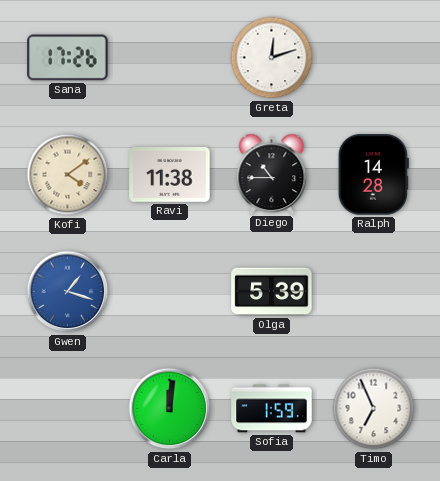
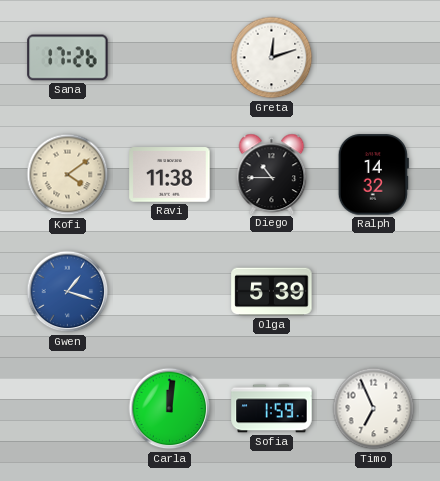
Ralph: 14:28 -> 14:32 (373, 175)
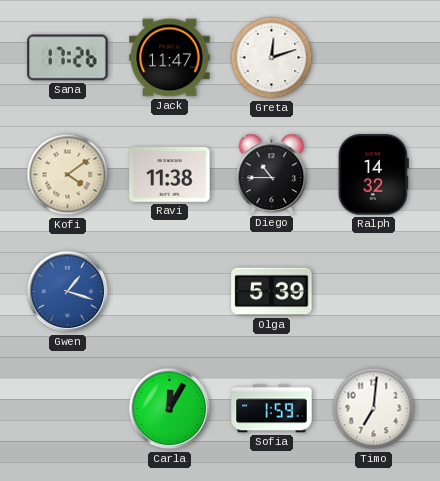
Jack: none -> 11:47 (170, 58)
Carla: 12:01 -> 12:05 (170, 409)
Timo: 6:56 -> 7:01 (374, 409)
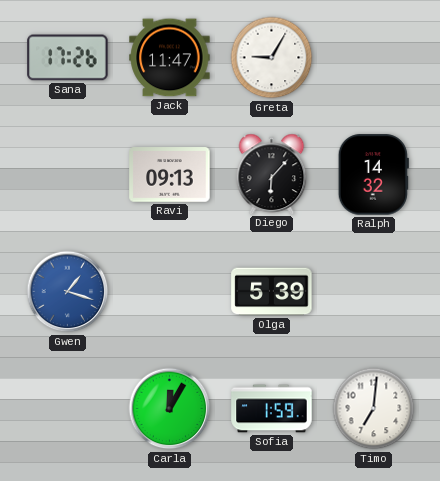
Greta: 12:12 -> 9:05 (272, 58)
Kofi: 4:09 -> none (68, 175)
Ravi: 11:38 -> 09:13 (170, 175)
Diego: 10:45 -> 6:07 (272, 174)
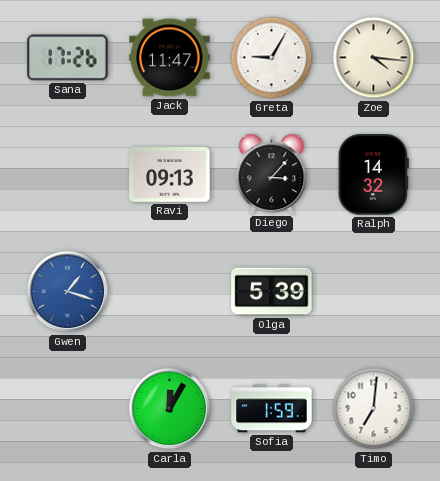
Zoe: none -> 4:16 (374, 58)
Diego: 6:07 -> 3:07 (272, 174)
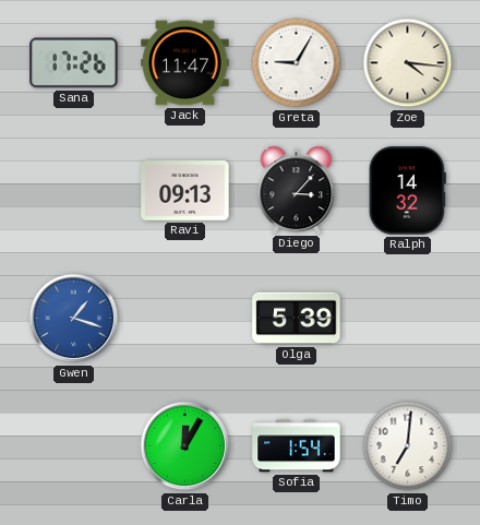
Sofia: 1:59 -> 1:54 (297, 446)
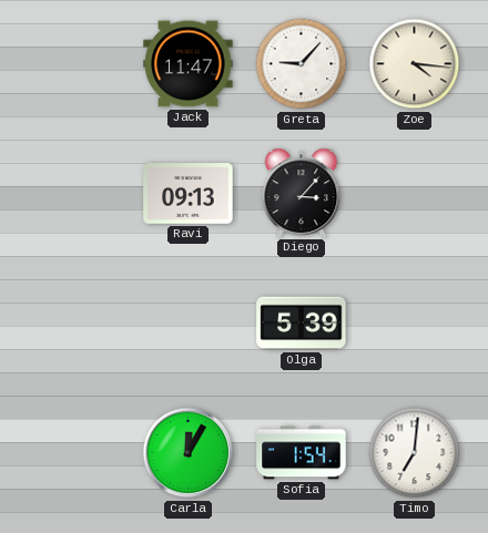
Sana: 17:26 -> none (74, 63)
Greta: 9:05 -> 9:07 (302, 64)
Ralph: 14:32 -> none (407, 191)
Gwen: 1:18 -> none (74, 319)
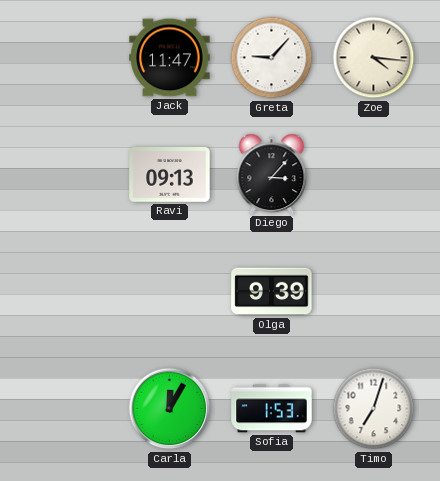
Olga: 5:39 -> 9:39 (272, 292)
Sofia: 1:54 -> 1:53 (272, 409)
Timo: 7:01 -> 7:03 (374, 409)
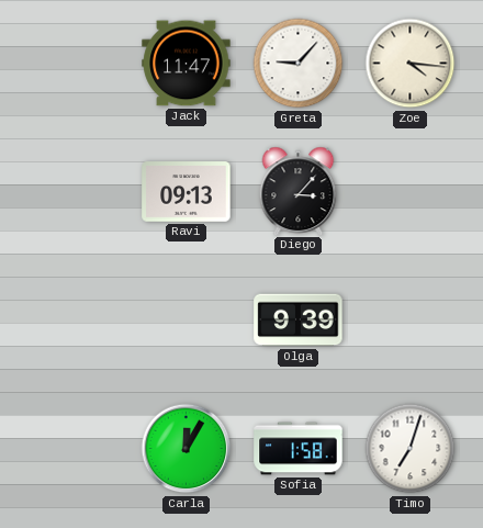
Sofia: 1:53 -> 1:58 (299, 449)
